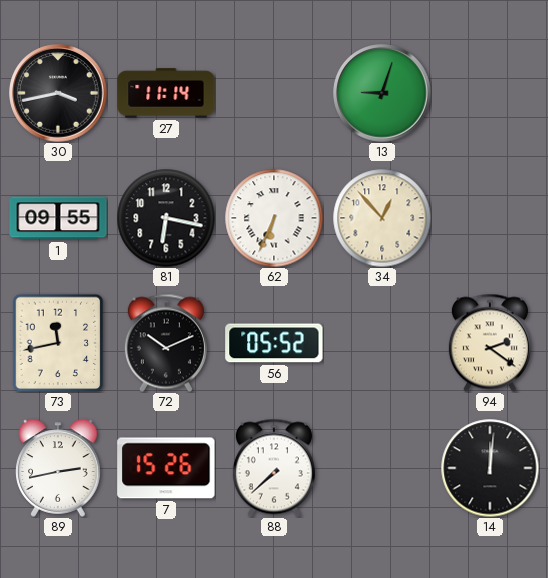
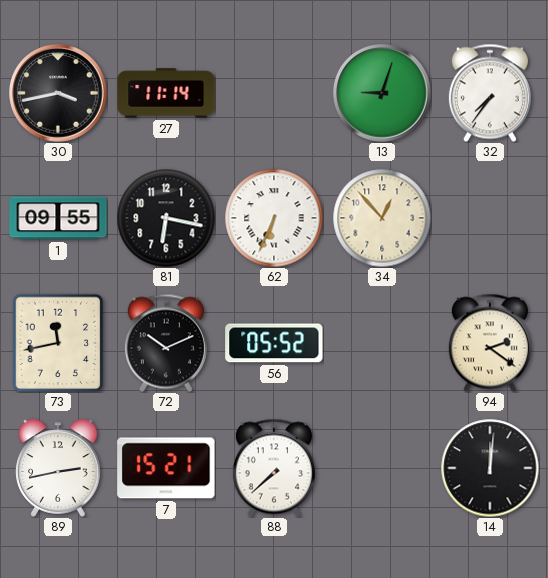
32: none -> 7:36 (490, 93)
7: 15:26 -> 15:21 (166, 468)
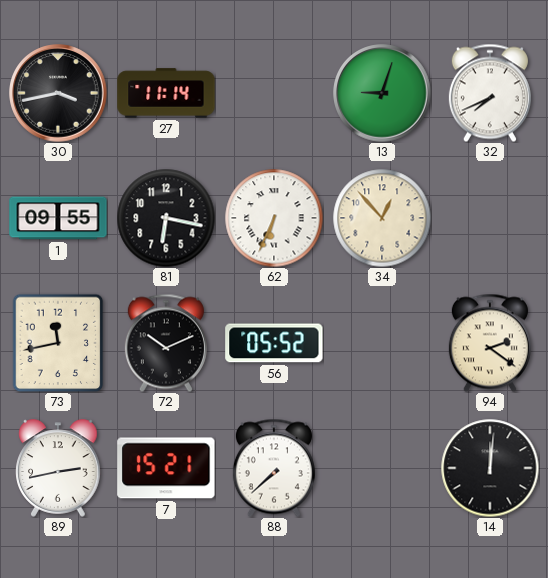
32: 7:36 -> 7:41 (490, 93)
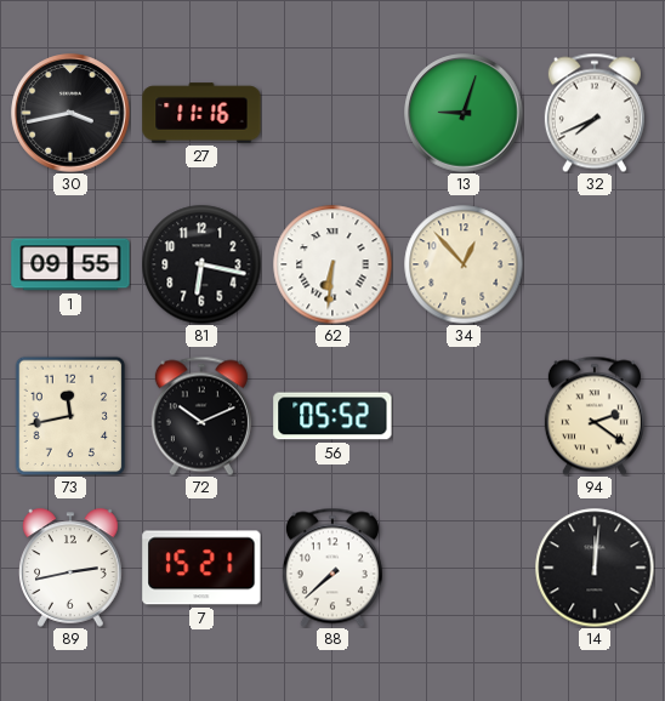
27: 11:14 -> 11:16 (201, 113)
62: 6:34 -> 6:31 (332, 264)
